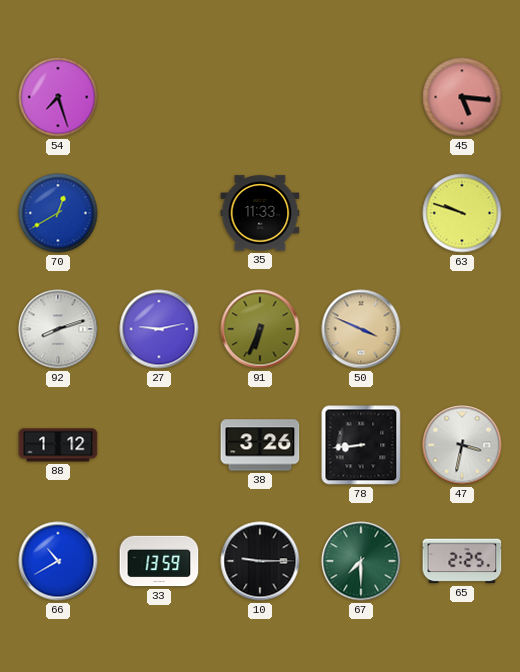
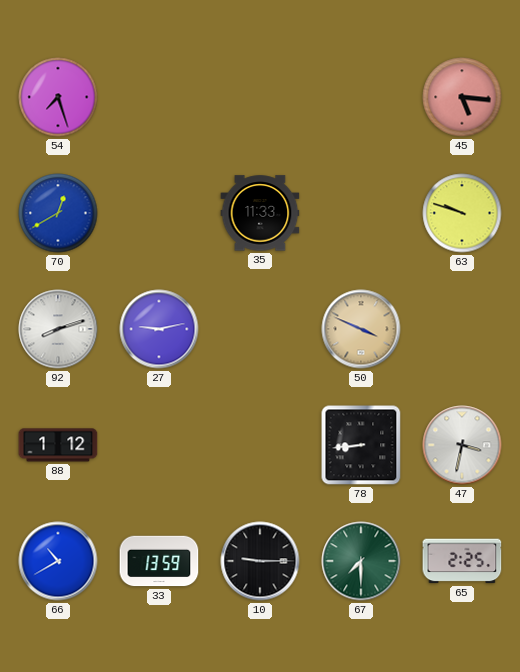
91: 6:34 -> none (260, 329)
38: 3:26 -> none (260, 445)
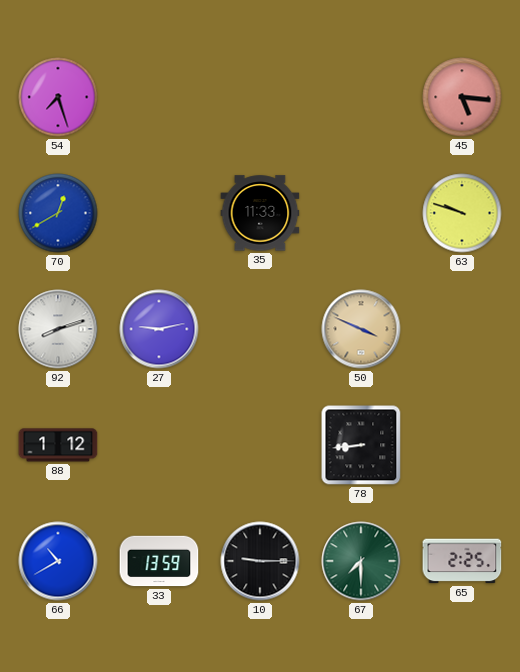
47: 3:32 -> none (462, 445)
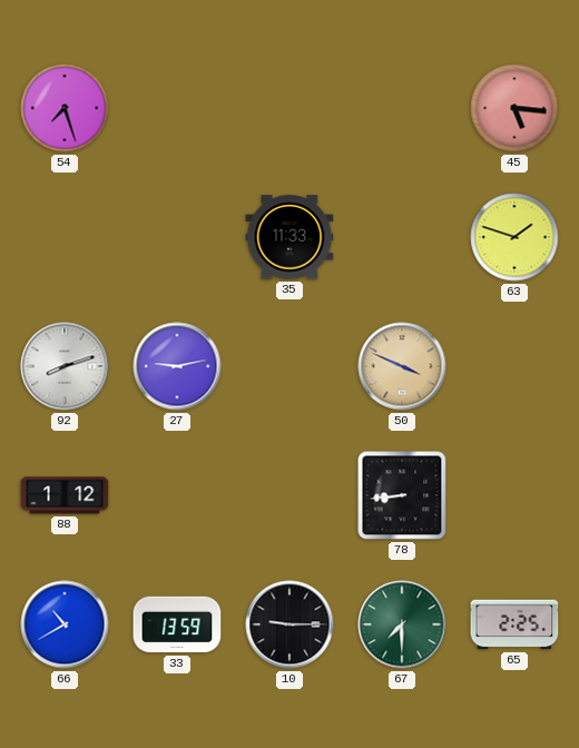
70: 12:40 -> none (58, 213)
63: 9:48 -> 1:48 (514, 237)
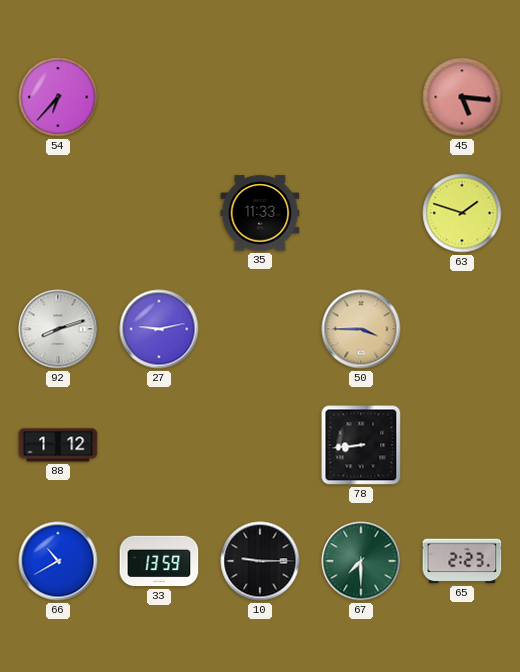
54: 7:27 -> 6:37 (58, 97)
50: 3:49 -> 3:45 (361, 329)
65: 2:25 -> 2:23 (462, 561)
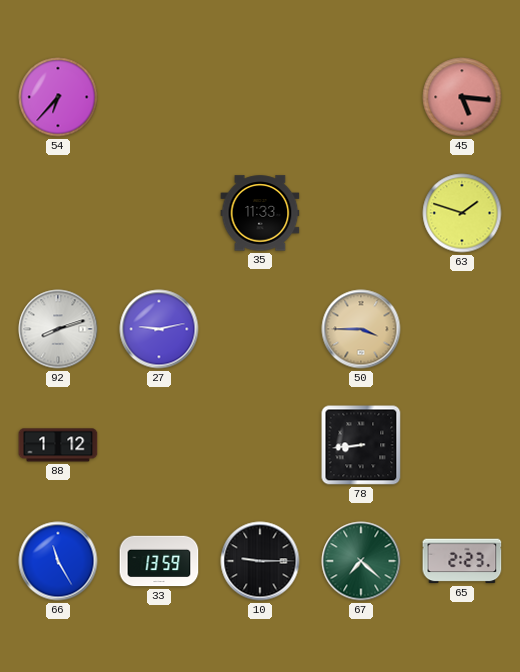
66: 10:40 -> 11:25 (58, 561)
67: 7:30 -> 7:22 (361, 561)
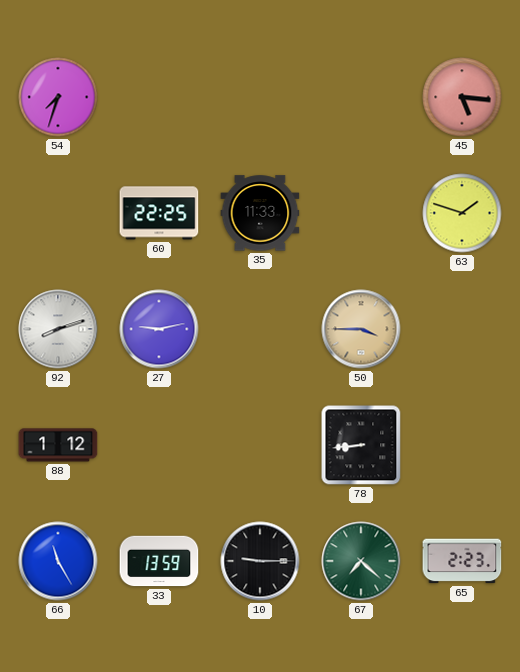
54: 6:37 -> 7:33 (58, 97)
60: none -> 22:25 (159, 213)
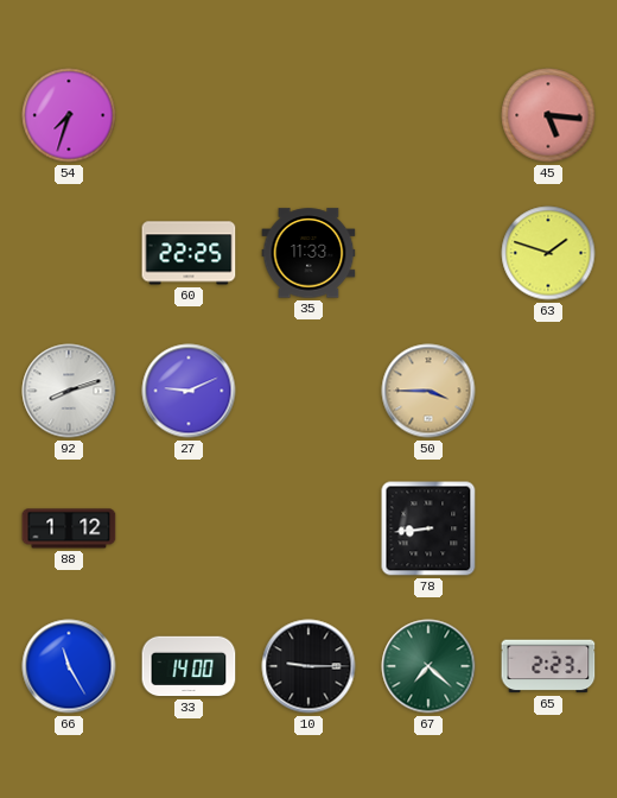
27: 9:13 -> 9:11 (189, 391)
33: 13:59 -> 14:00 (189, 666)
